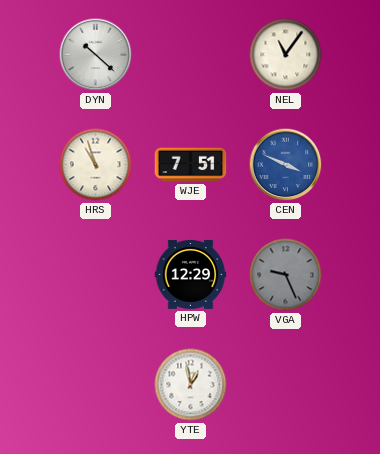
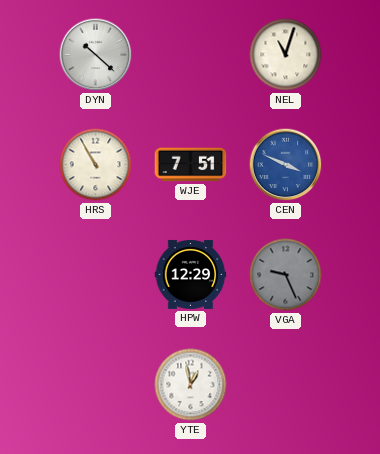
NEL: 11:06 -> 11:03 (286, 55)
HRS: 10:57 -> 10:55 (96, 165)
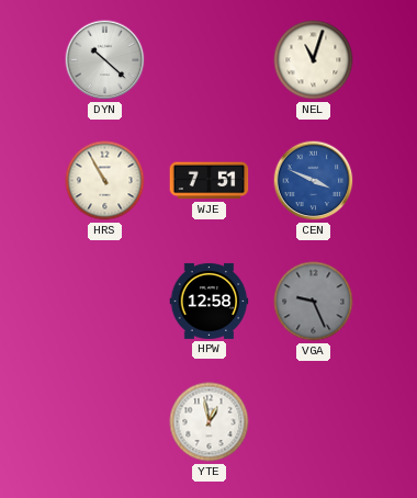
HPW: 12:29 -> 12:58 (210, 301)
